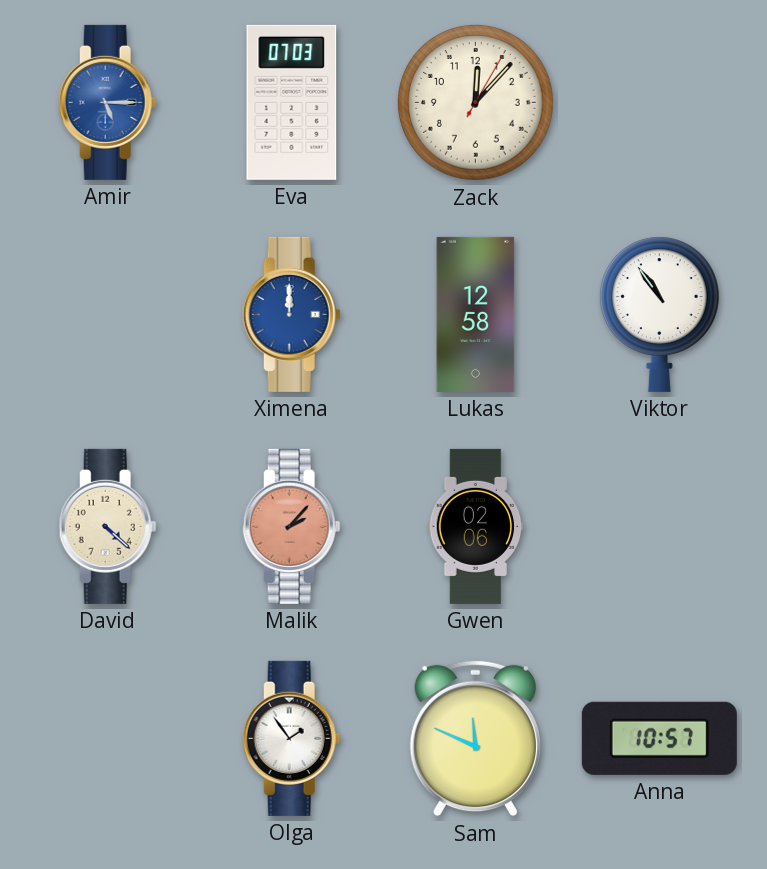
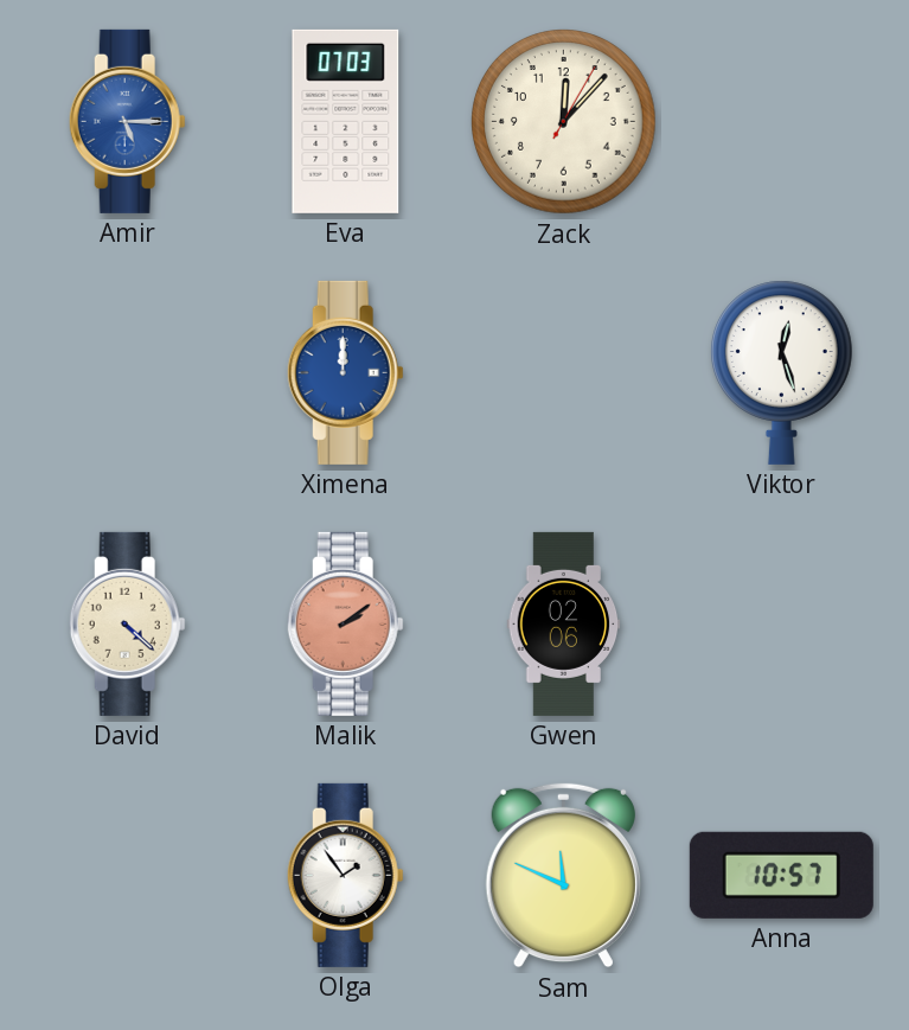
Lukas: 12:58 -> none (476, 314)
Viktor: 10:54 -> 12:27 (781, 372)
Malik: 2:07 -> 2:09 (345, 623)
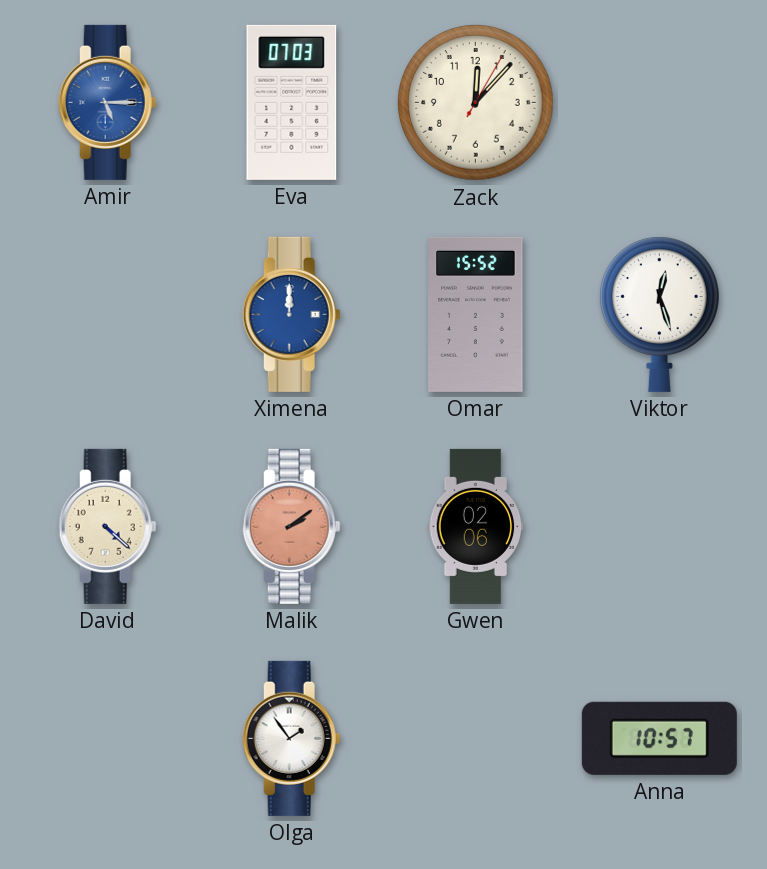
Omar: none -> 15:52 (476, 314)
Sam: 11:49 -> none (563, 876)
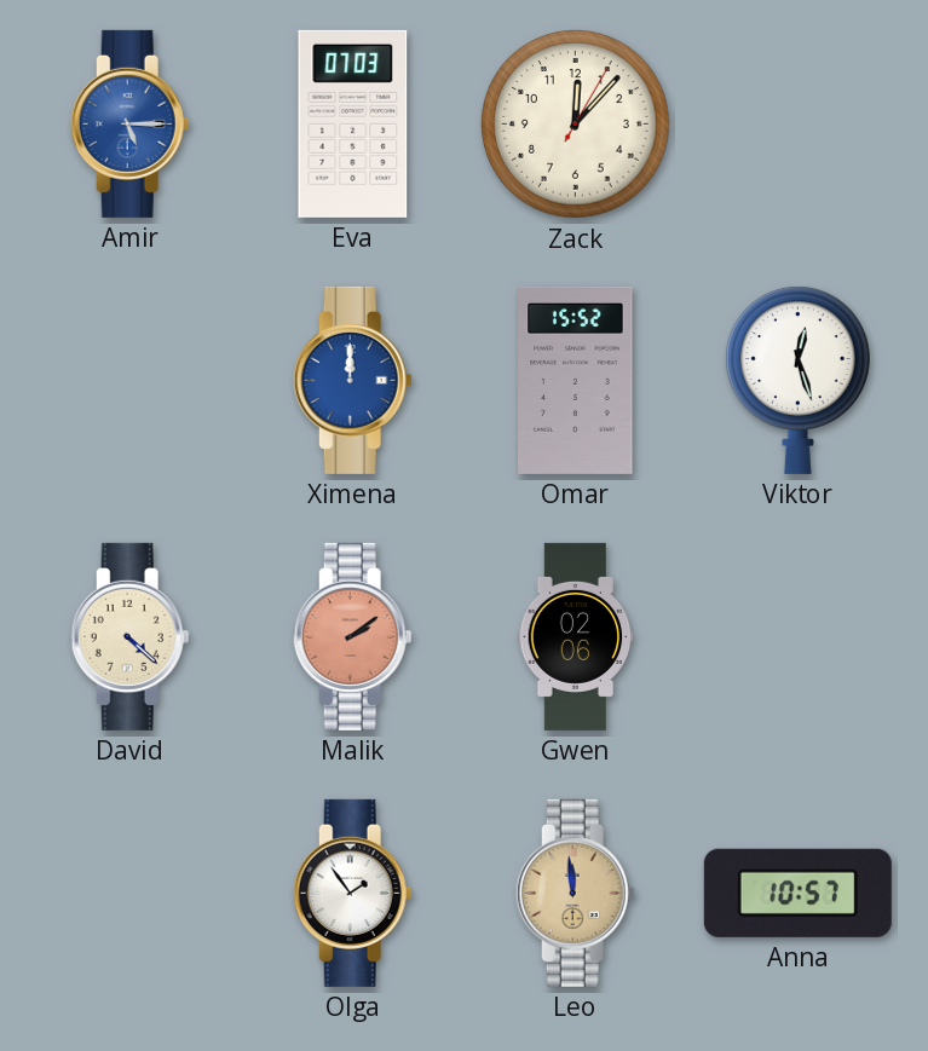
Leo: none -> 11:59 (575, 893)
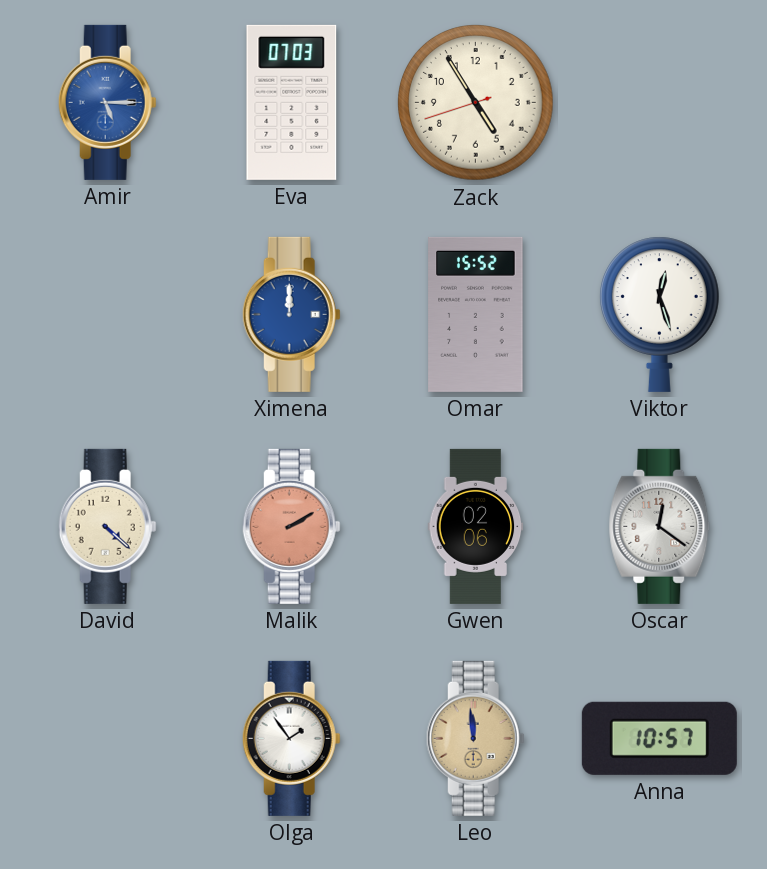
Zack: 12:07 -> 4:54 (476, 103)
Malik: 2:09 -> 2:10 (291, 526)
Oscar: none -> 12:21 (660, 526)
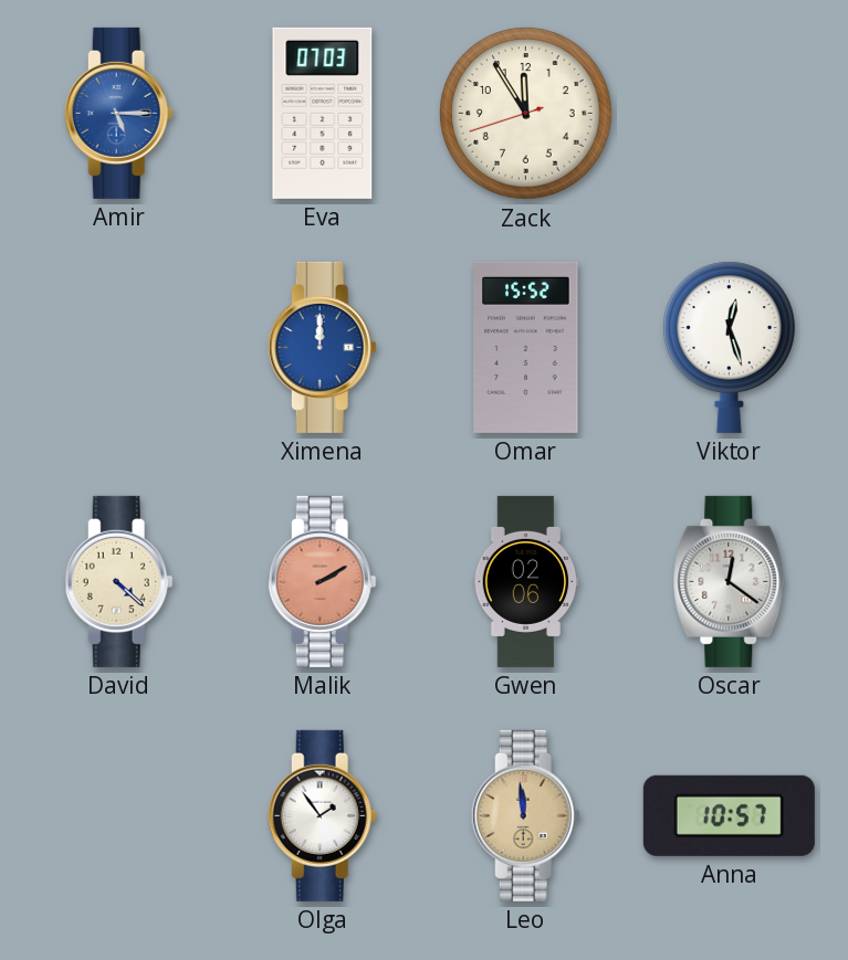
Zack: 4:54 -> 11:54 (526, 114)
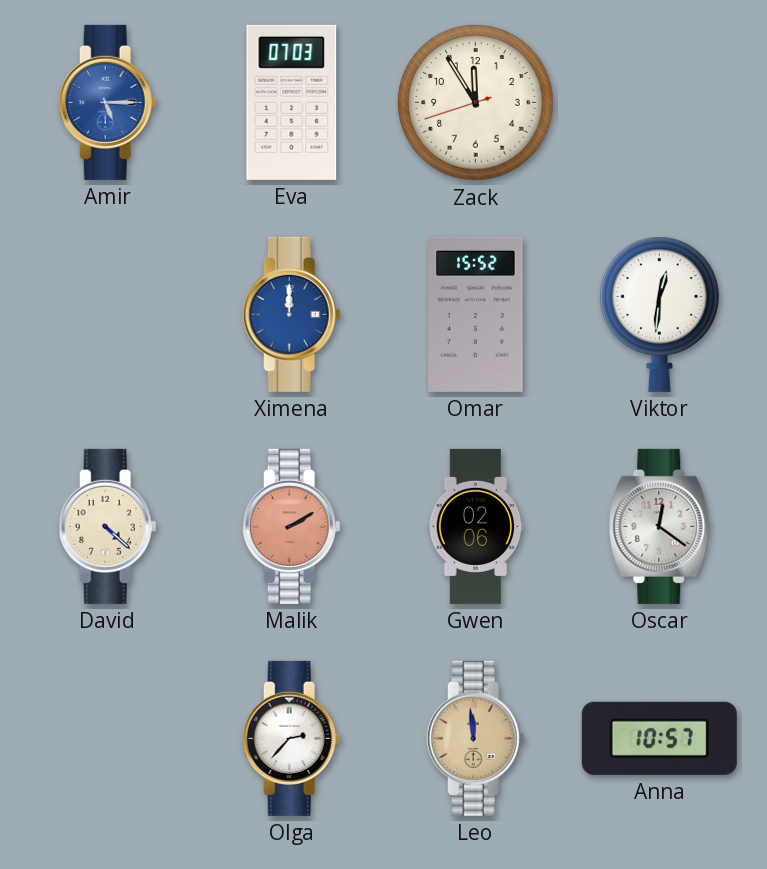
Viktor: 12:27 -> 12:31 (659, 314)
Olga: 1:54 -> 2:37 (291, 738)
